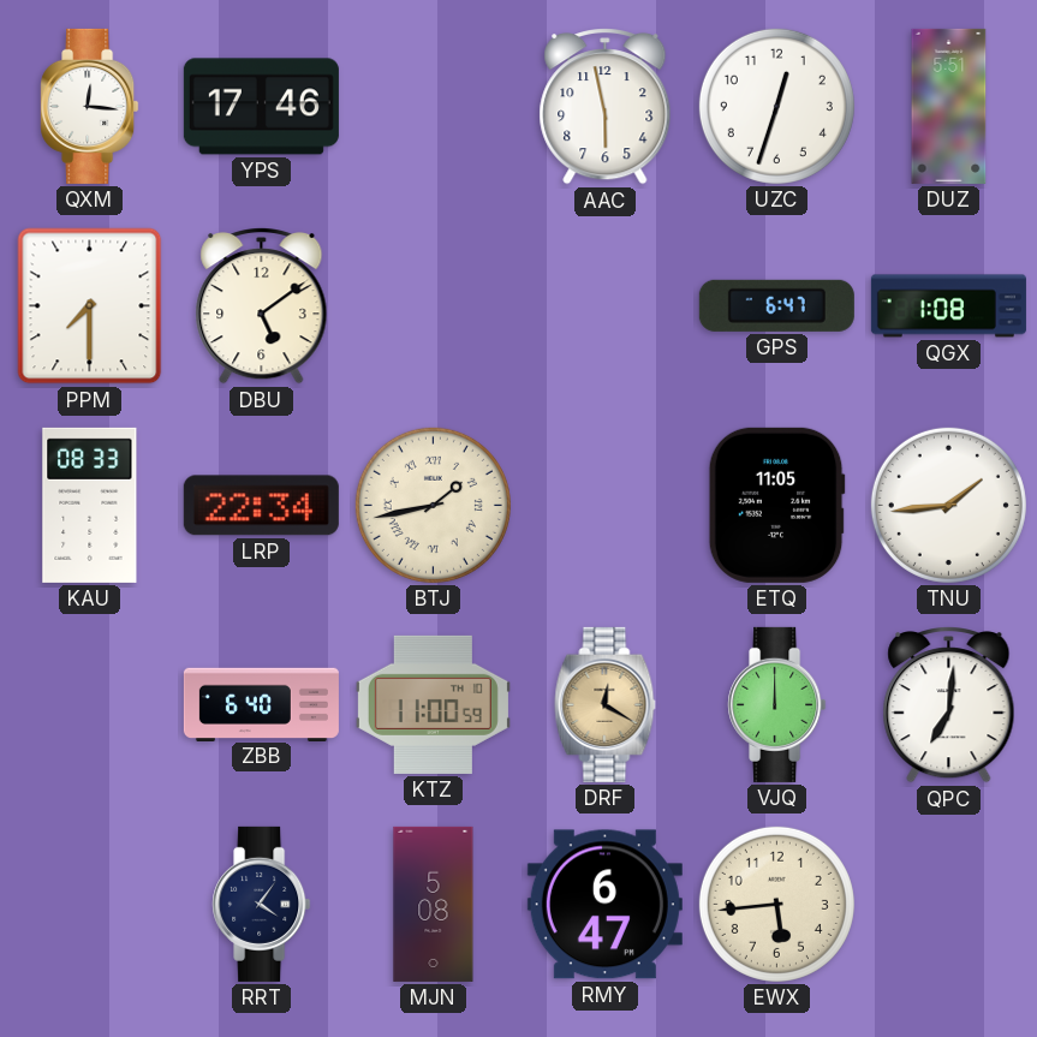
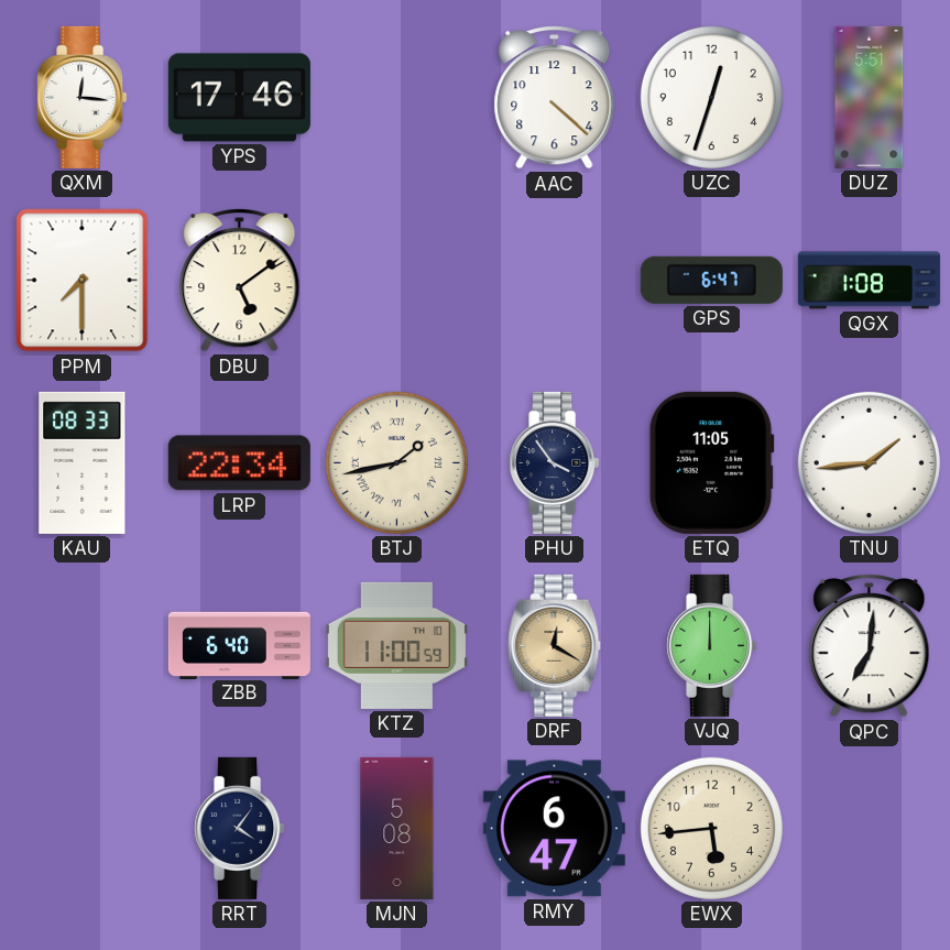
AAC: 5:58 -> 4:22 (555, 98)
PHU: none -> 3:54 (555, 462)
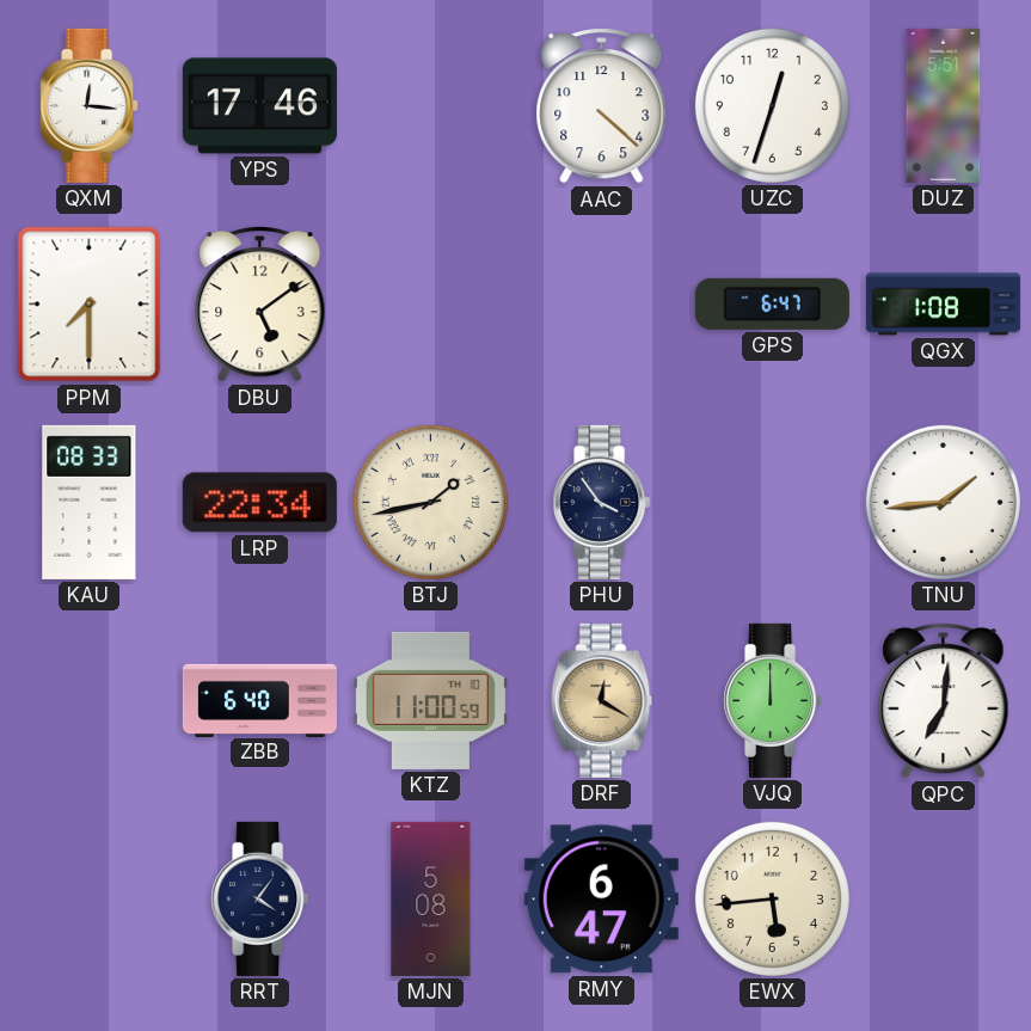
ETQ: 11:05 -> none (711, 462)
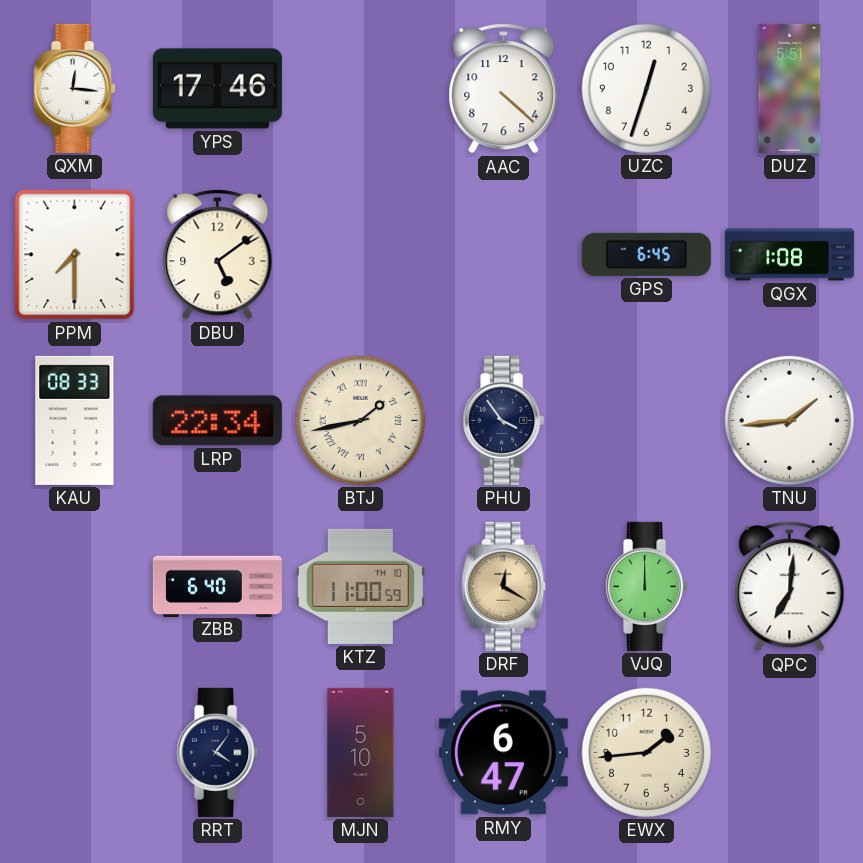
GPS: 6:47 -> 6:45 (646, 254)
MJN: 5:08 -> 5:10 (361, 752)
EWX: 5:44 -> 1:44 (646, 752)
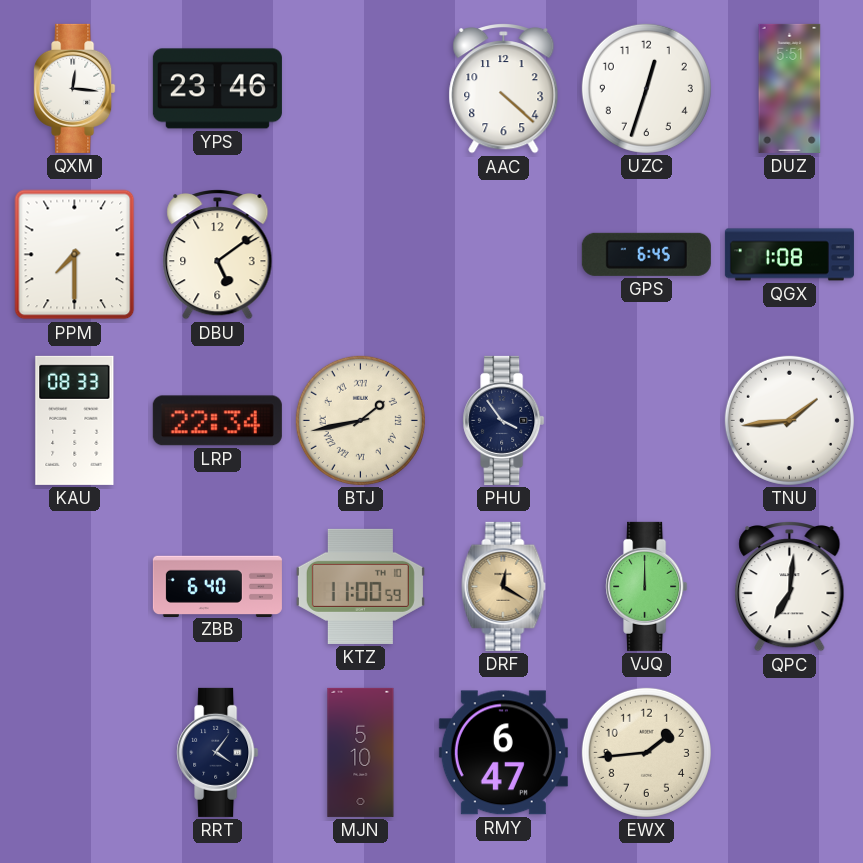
YPS: 17:46 -> 23:46 (217, 89)
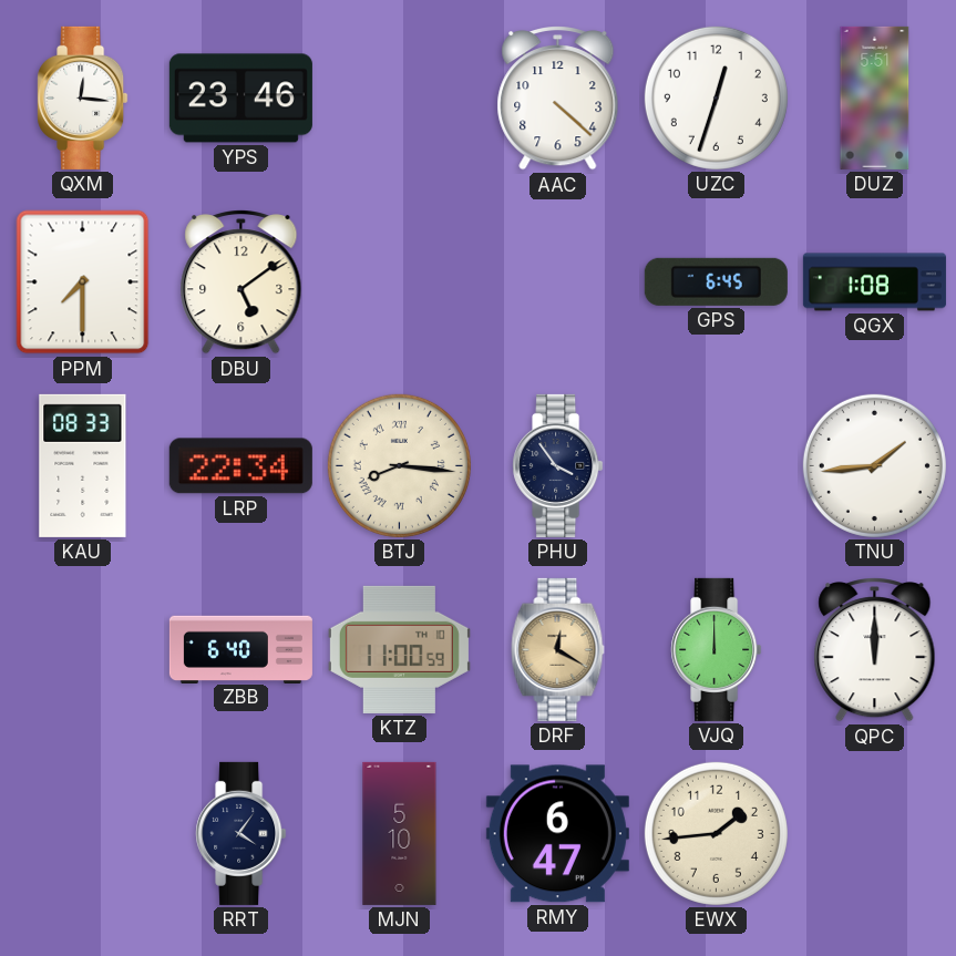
BTJ: 1:43 -> 8:16 (399, 465)
QPC: 7:01 -> 12:00 (875, 650)
